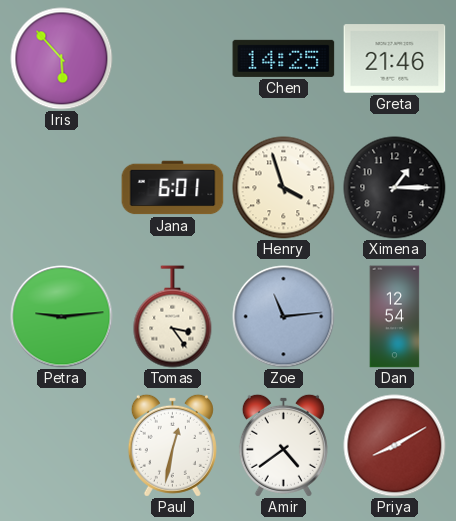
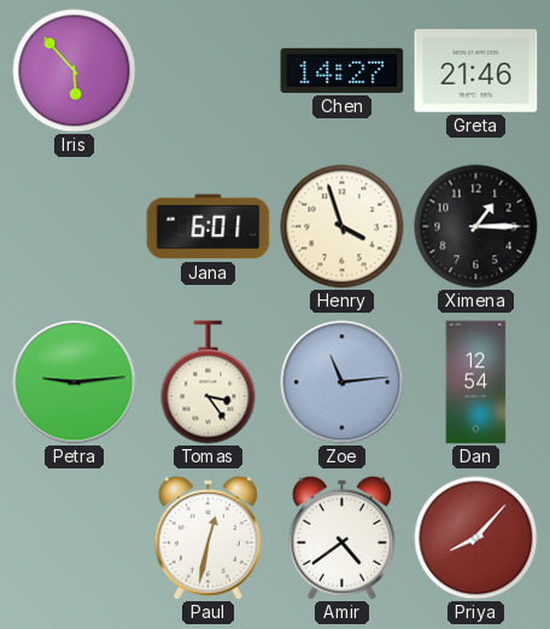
Chen: 14:25 -> 14:27 (343, 70)
Priya: 8:10 -> 8:07 (476, 538)
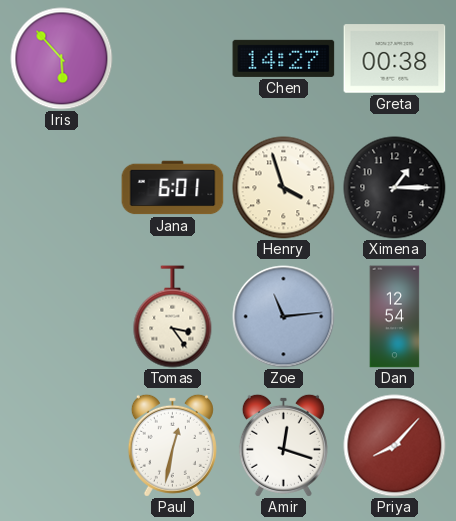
Greta: 21:46 -> 00:38 (395, 59)
Petra: 9:14 -> none (75, 383)
Amir: 4:39 -> 12:18 (283, 445)
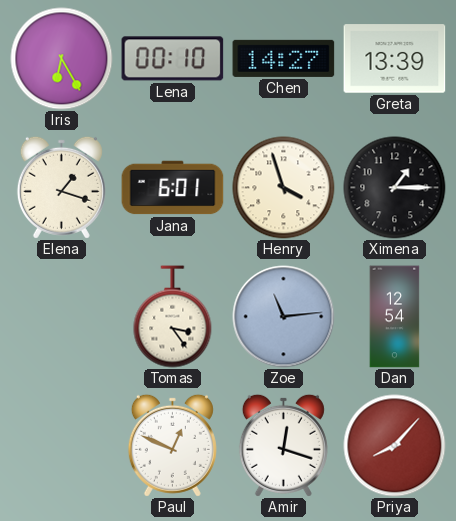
Iris: 5:53 -> 6:25 (62, 59)
Lena: none -> 00:10 (173, 59)
Greta: 00:38 -> 13:39 (395, 59)
Elena: none -> 1:18 (61, 187)
Paul: 12:32 -> 12:49 (172, 445)
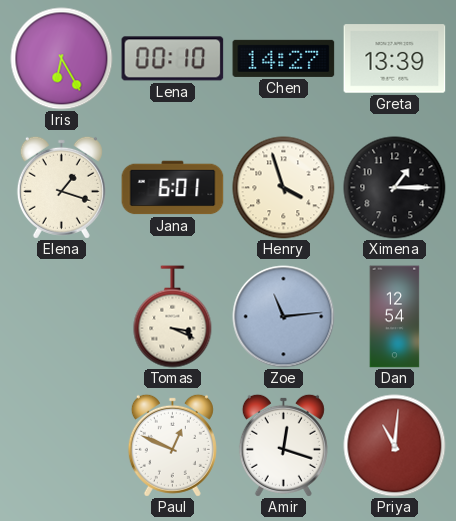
Tomas: 3:24 -> 3:19 (173, 317)
Priya: 8:07 -> 11:01 (395, 446)
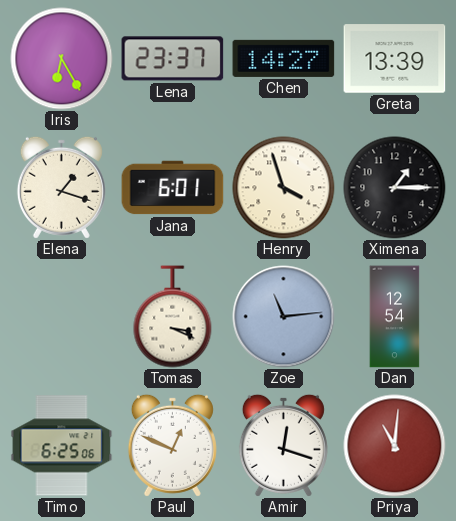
Lena: 00:10 -> 23:37 (173, 59)
Timo: none -> 6:25 (62, 446)
